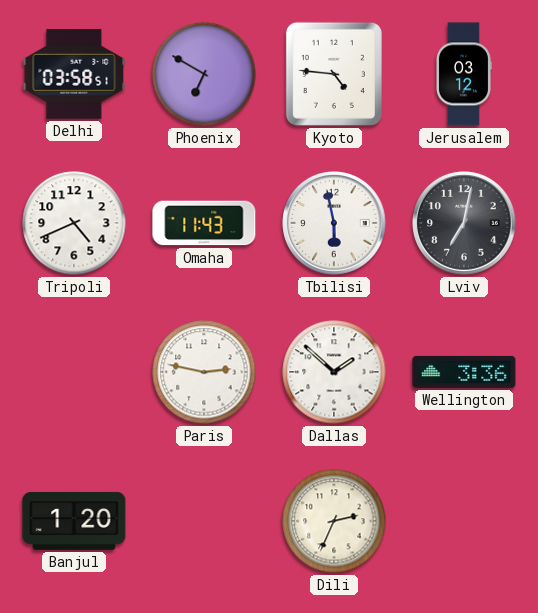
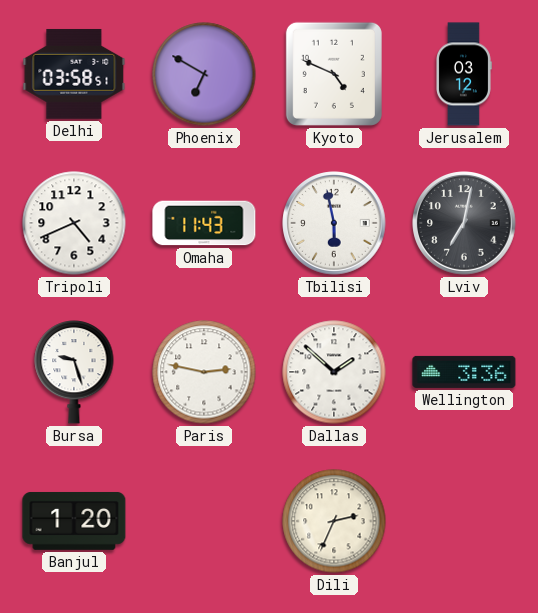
Kyoto: 4:46 -> 4:49 (334, 74)
Bursa: none -> 9:27 (74, 373)
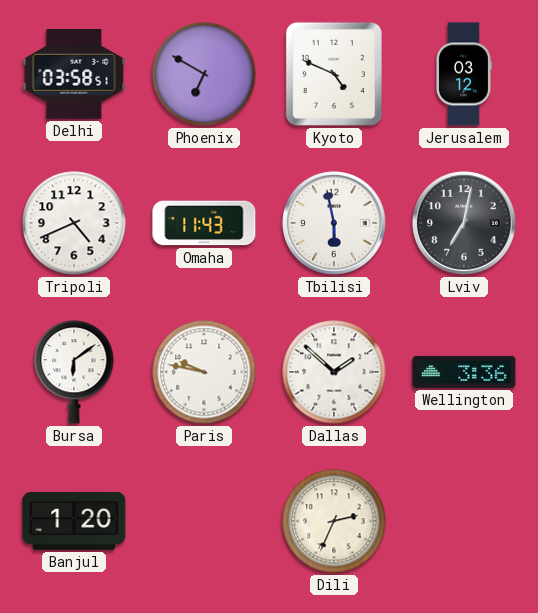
Bursa: 9:27 -> 6:09 (74, 373)
Paris: 2:47 -> 9:47 (204, 372)
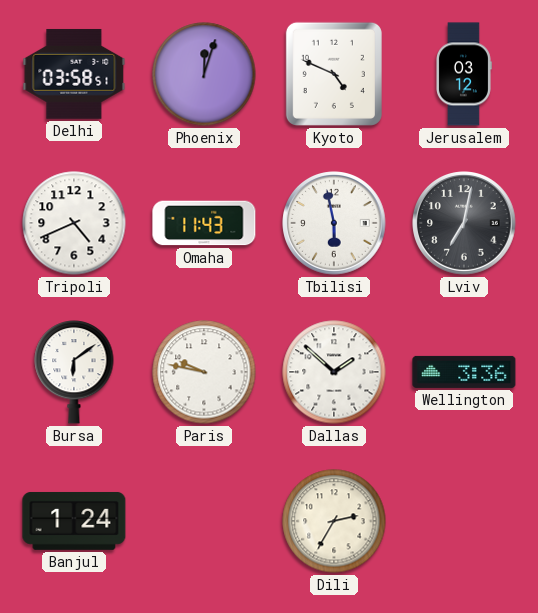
Phoenix: 6:50 -> 12:03 (204, 74)
Banjul: 1:20 -> 1:24 (74, 521)
Dili: 2:34 -> 2:35 (334, 521)
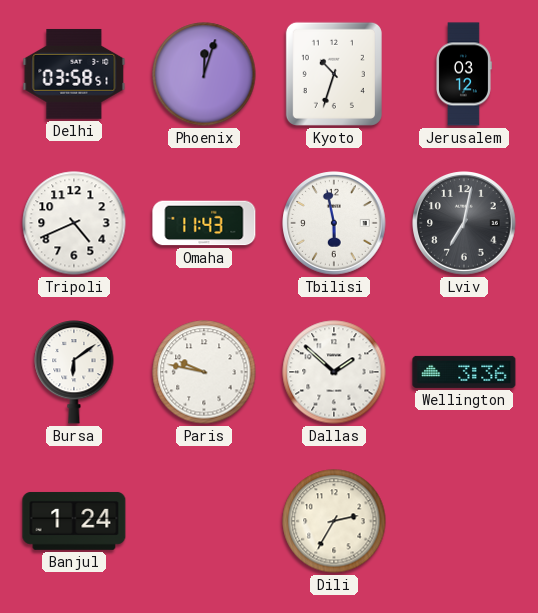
Kyoto: 4:49 -> 10:33 (334, 74)
